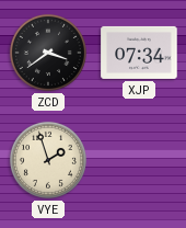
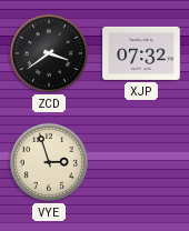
XJP: 07:34 -> 07:32 (141, 53)
VYE: 1:57 -> 2:57 (49, 162)
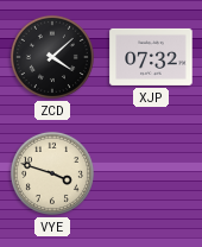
ZCD: 3:39 -> 4:08 (52, 57)
VYE: 2:57 -> 3:48 (52, 173)
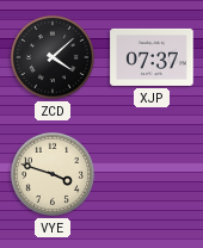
XJP: 07:32 -> 07:37 (152, 57)
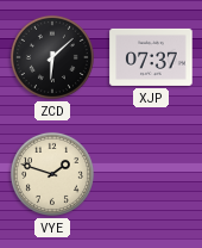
ZCD: 4:08 -> 6:08 (52, 57)
VYE: 3:48 -> 1:48 (52, 174)
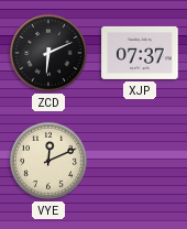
ZCD: 6:08 -> 6:11 (48, 53)
VYE: 1:48 -> 12:11 (48, 161)
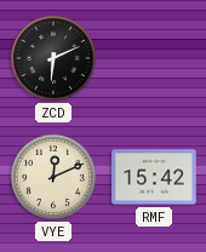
XJP: 07:37 -> none (140, 53)
RMF: none -> 15:42 (154, 177)
